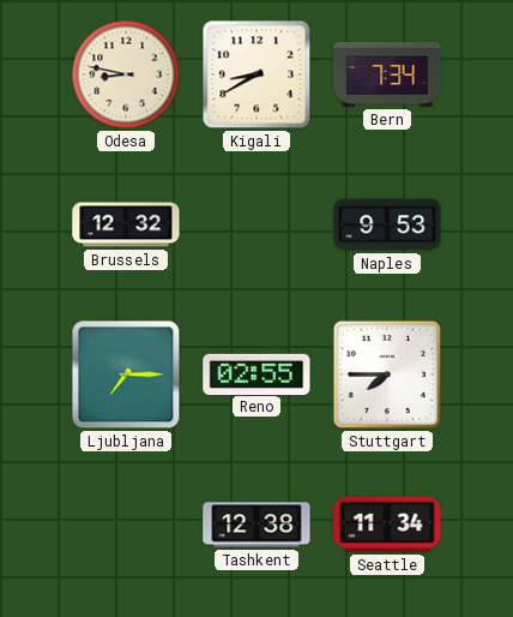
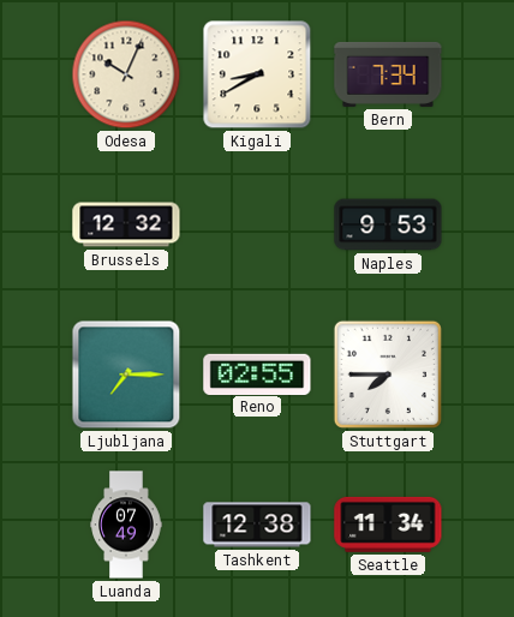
Odesa: 8:47 -> 10:04 (126, 74)
Luanda: none -> 07:49 (126, 525)
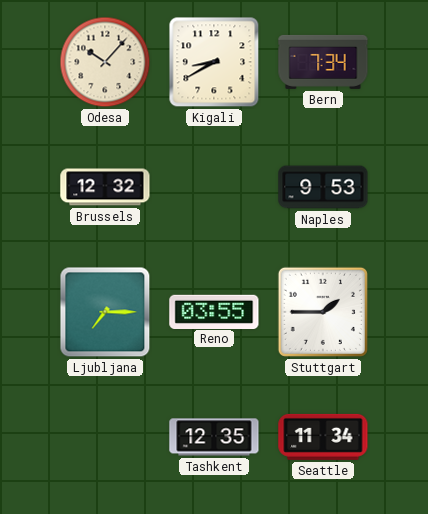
Odesa: 10:04 -> 10:07 (105, 62)
Reno: 02:55 -> 03:55 (214, 311)
Stuttgart: 7:45 -> 1:45 (323, 312)
Luanda: 07:49 -> none (126, 525)
Tashkent: 12:38 -> 12:35 (214, 437)
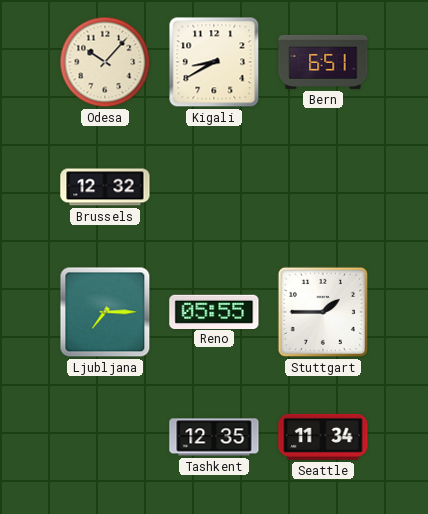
Bern: 7:34 -> 6:51 (323, 62)
Naples: 9:53 -> none (323, 187)
Reno: 03:55 -> 05:55 (214, 311)
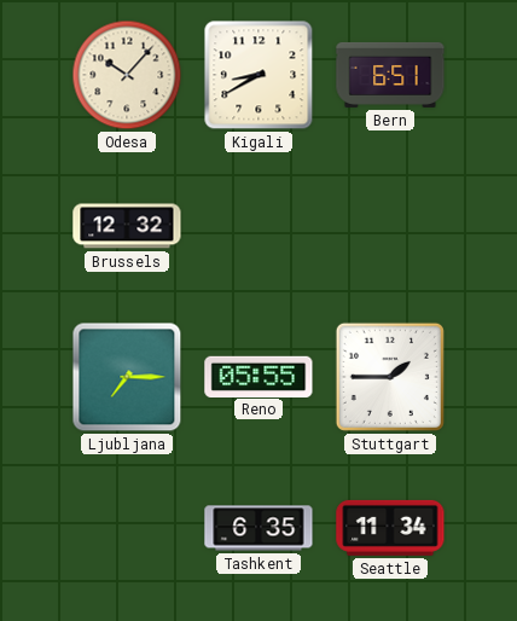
Tashkent: 12:35 -> 6:35 (258, 528)
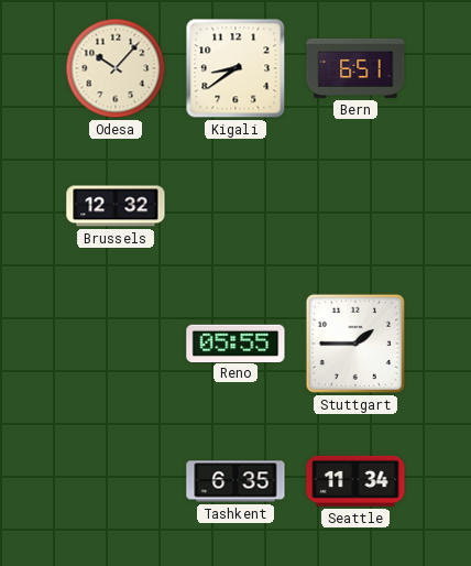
Kigali: 8:40 -> 8:39 (235, 68)
Ljubljana: 7:15 -> none (127, 377)
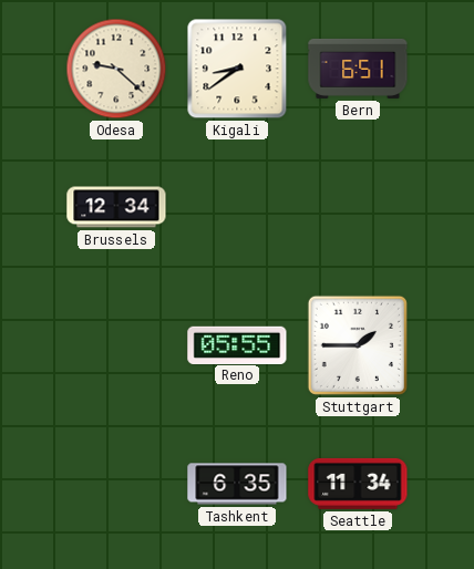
Odesa: 10:07 -> 9:22 (116, 69)
Brussels: 12:32 -> 12:34 (116, 207)
